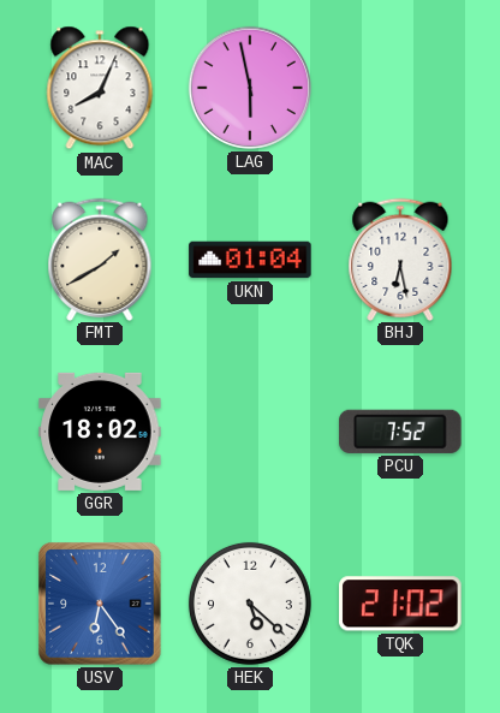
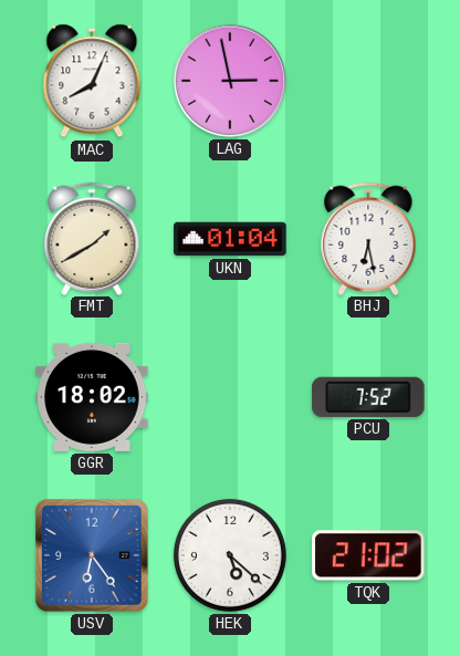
LAG: 5:58 -> 2:58 (230, 81)
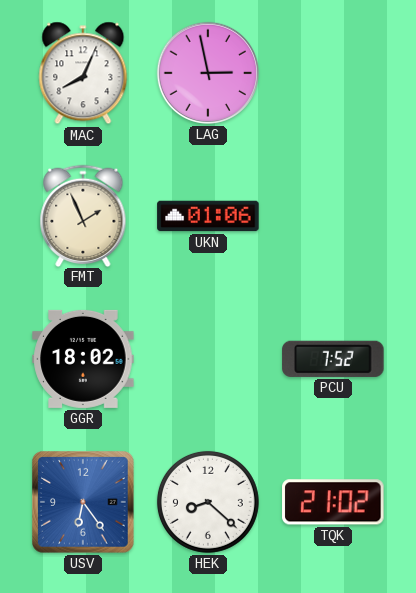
FMT: 1:40 -> 1:56 (83, 215)
UKN: 01:04 -> 01:06 (208, 216)
BHJ: 6:28 -> none (368, 238)
HEK: 5:22 -> 8:22 (208, 502)
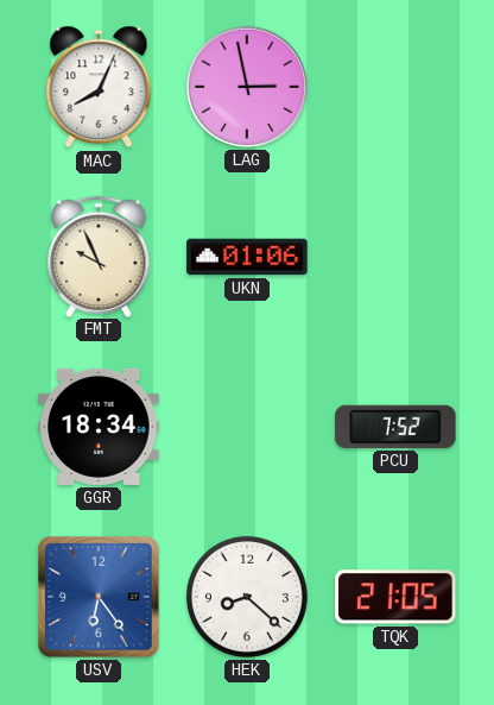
FMT: 1:56 -> 9:56 (99, 256)
GGR: 18:02 -> 18:34 (99, 427)
TQK: 21:02 -> 21:05 (395, 597)
